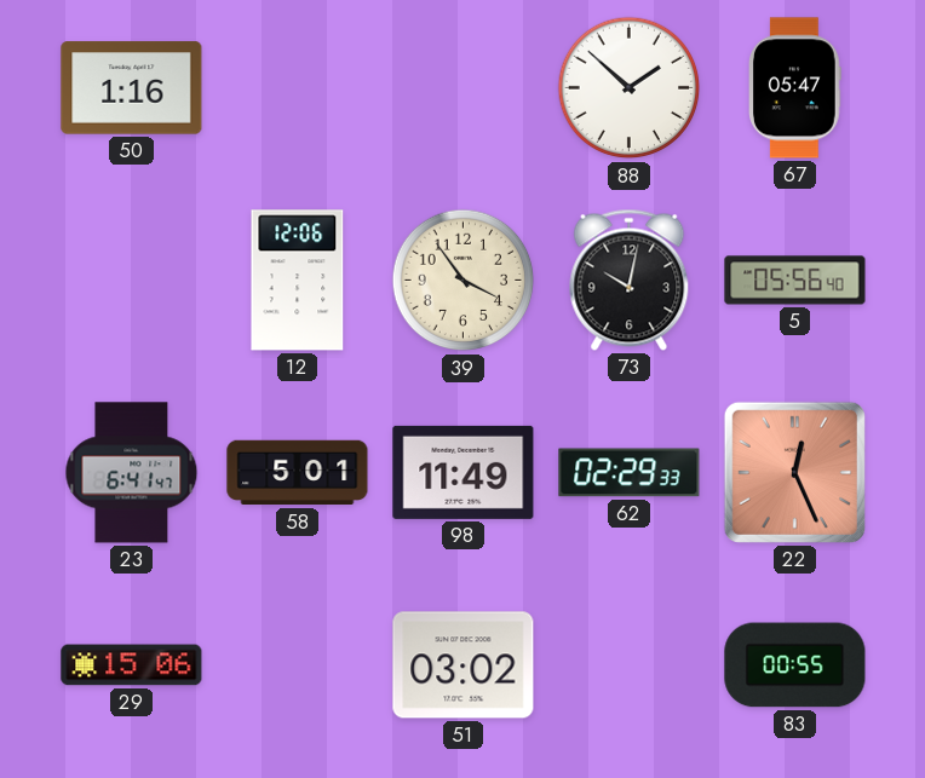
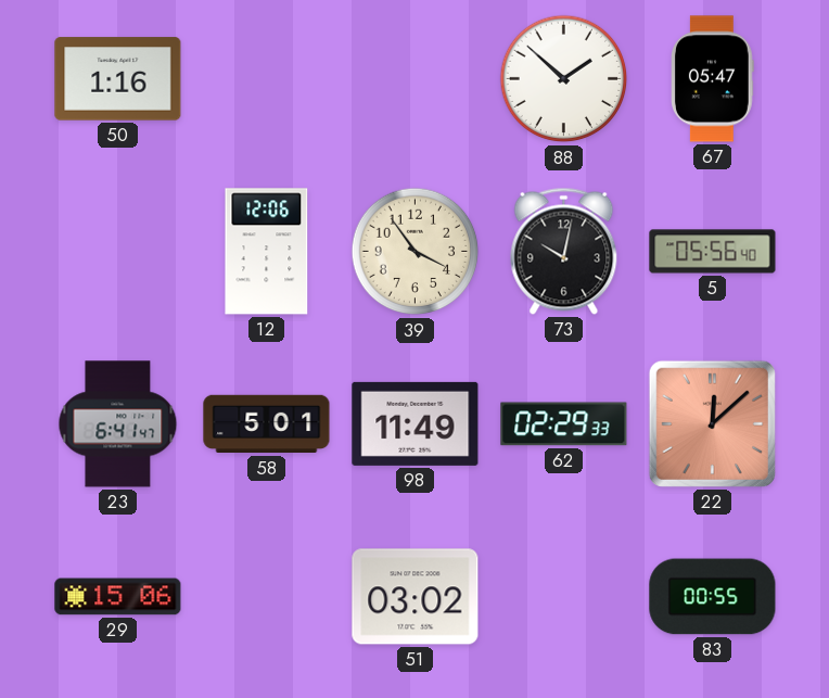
22: 12:26 -> 12:08 (712, 423)
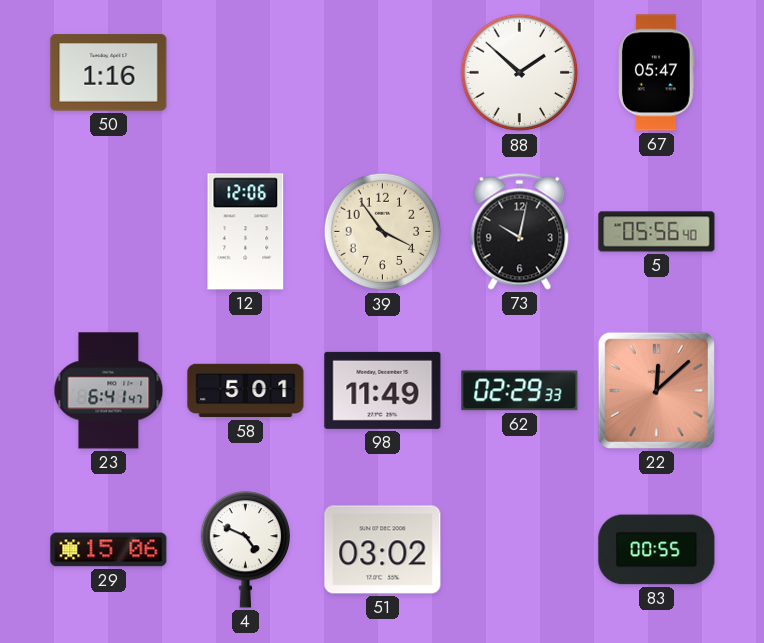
4: none -> 4:49 (245, 550)
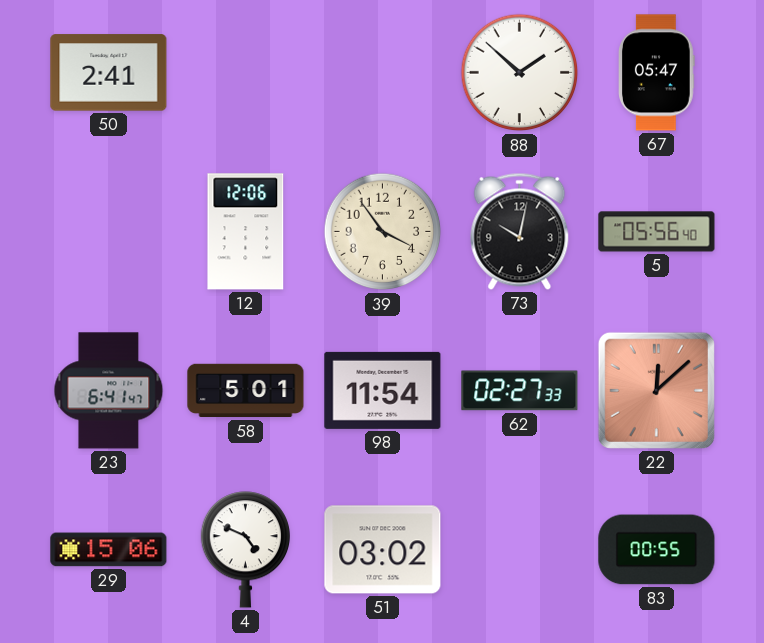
50: 1:16 -> 2:41 (109, 73)
98: 11:49 -> 11:54 (383, 390)
62: 02:29 -> 02:27 (520, 391)
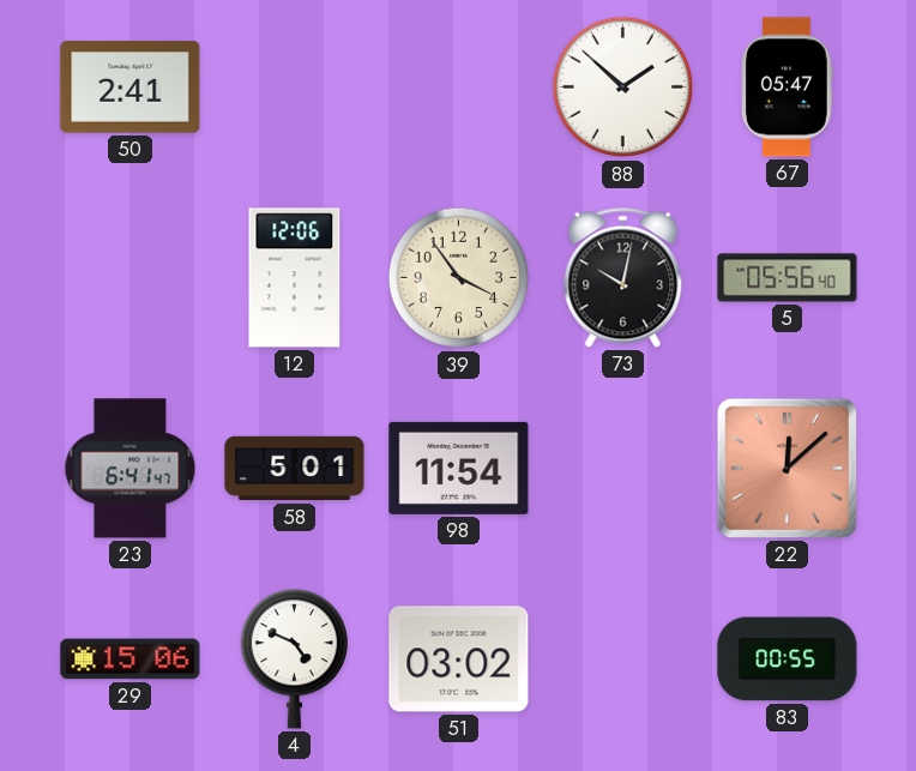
62: 02:27 -> none (520, 391)
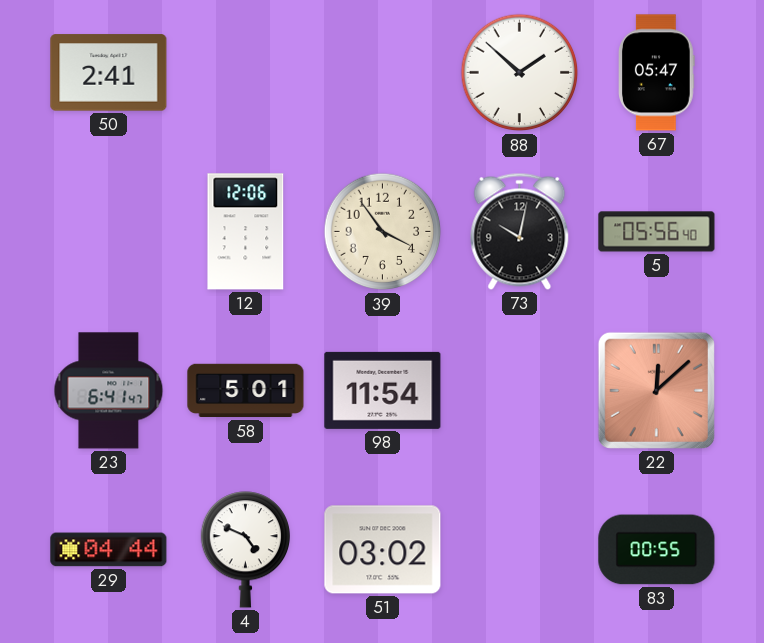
29: 15:06 -> 04:44 (109, 550)
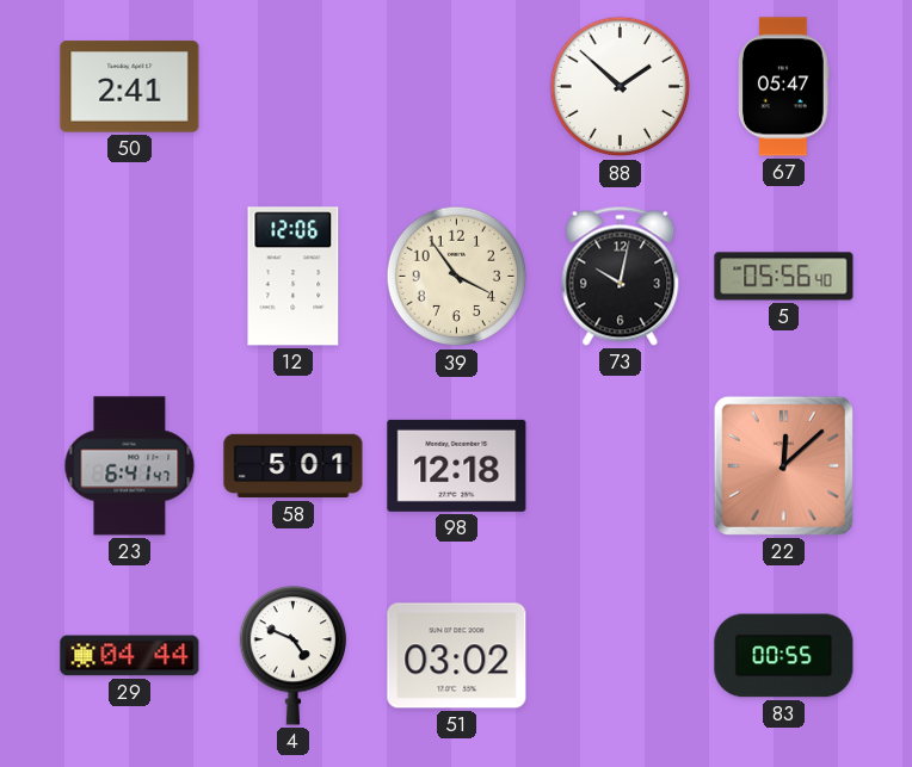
98: 11:54 -> 12:18 (457, 465)
